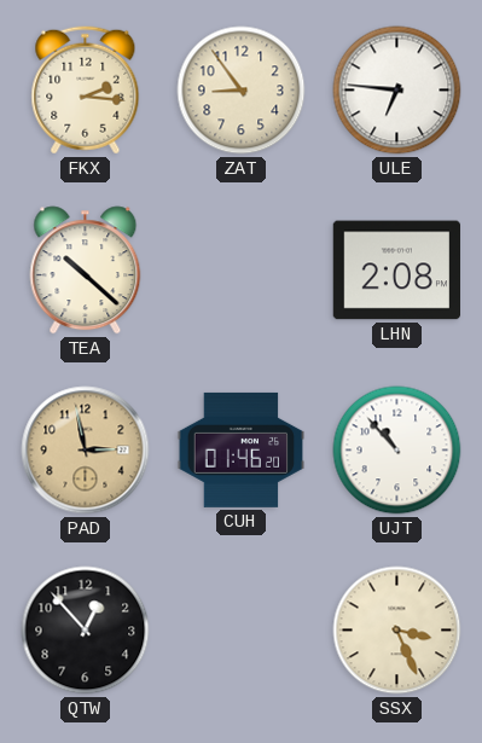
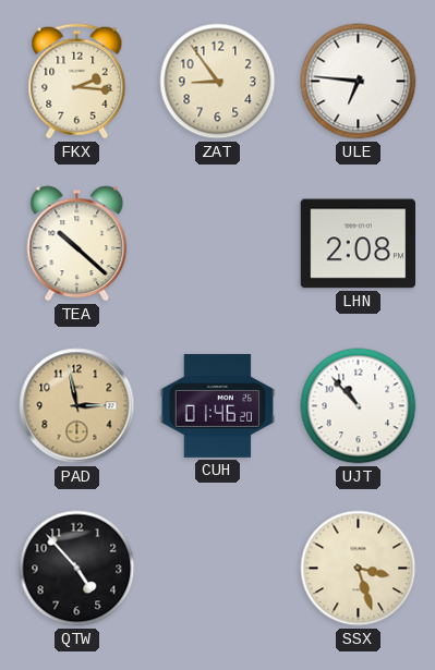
QTW: 12:53 -> 4:53 (77, 569)
SSX: 3:26 -> 3:27 (359, 569)
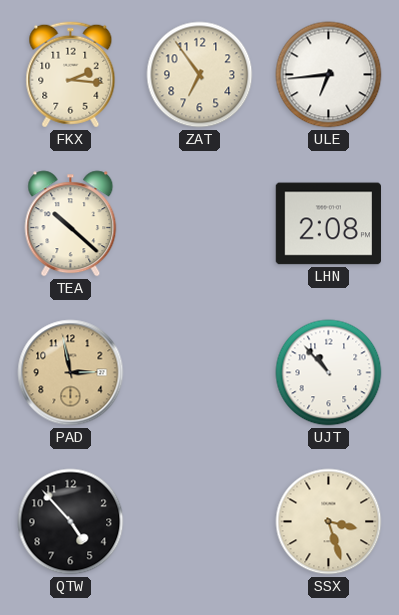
ZAT: 8:54 -> 6:54 (200, 75)
ULE: 6:46 -> 6:44 (329, 75)
CUH: 01:46 -> none (218, 405)
